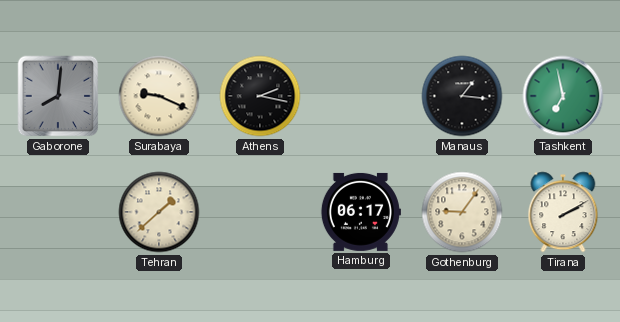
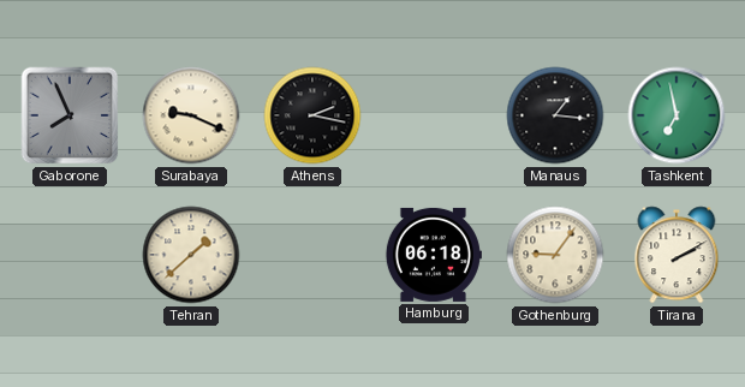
Gaborone: 8:01 -> 7:56 (70, 115)
Hamburg: 06:17 -> 06:18 (433, 255)
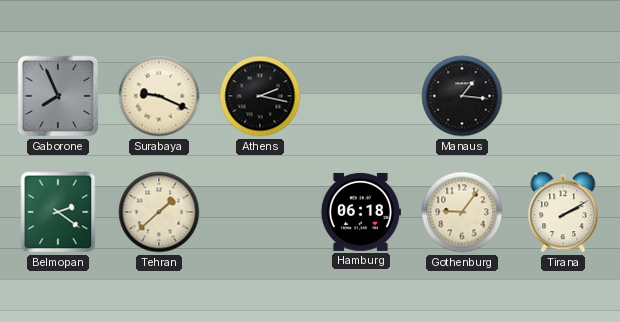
Tashkent: 6:58 -> none (677, 115)
Belmopan: none -> 2:21 (58, 212)
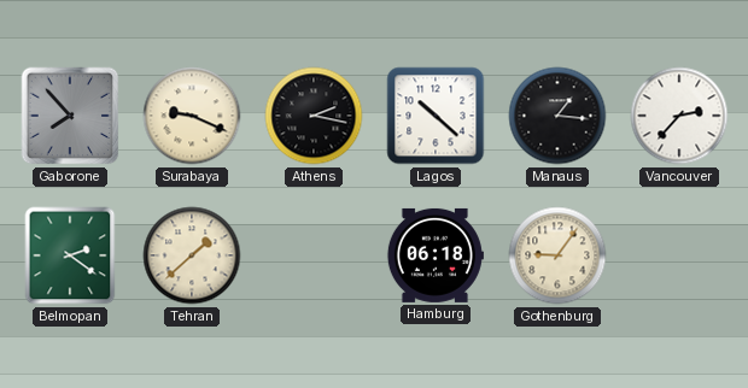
Gaborone: 7:56 -> 7:53 (70, 116)
Lagos: none -> 10:22 (436, 116)
Vancouver: none -> 2:37 (679, 116)
Tirana: 2:10 -> none (563, 212)
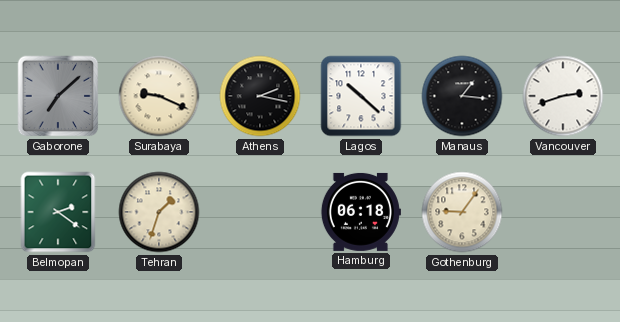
Gaborone: 7:53 -> 7:08 (58, 96)
Vancouver: 2:37 -> 2:42 (563, 96)
Tehran: 1:38 -> 1:33 (159, 212)
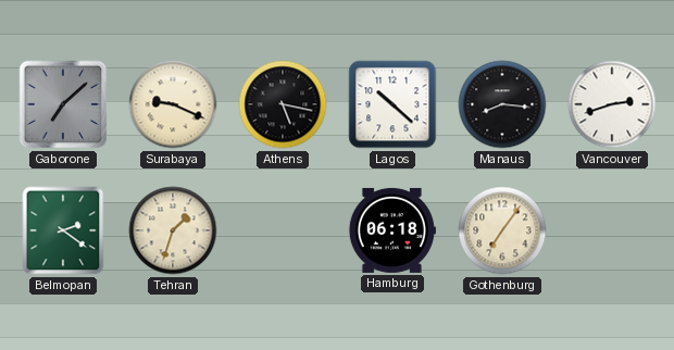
Athens: 2:17 -> 5:17 (283, 104)
Manaus: 1:16 -> 8:16 (502, 104)
Gothenburg: 9:06 -> 7:06 (502, 230)
